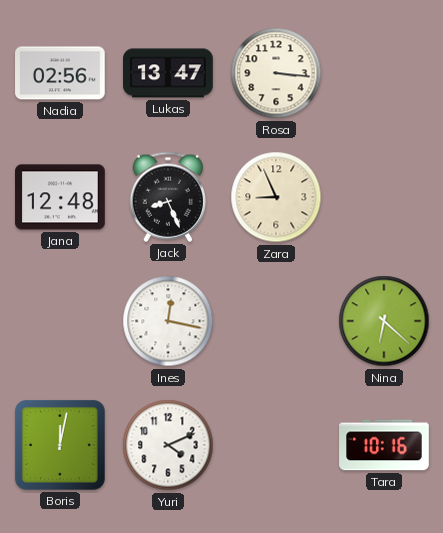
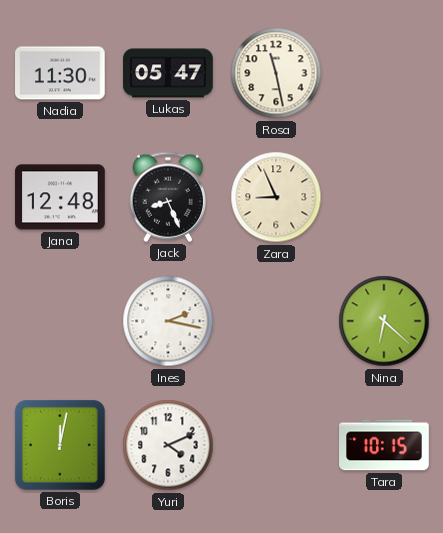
Nadia: 02:56 -> 11:30 (60, 73)
Lukas: 13:47 -> 05:47 (168, 73)
Rosa: 3:16 -> 11:28 (276, 73)
Ines: 12:17 -> 2:17 (168, 321)
Tara: 10:16 -> 10:15 (384, 445)
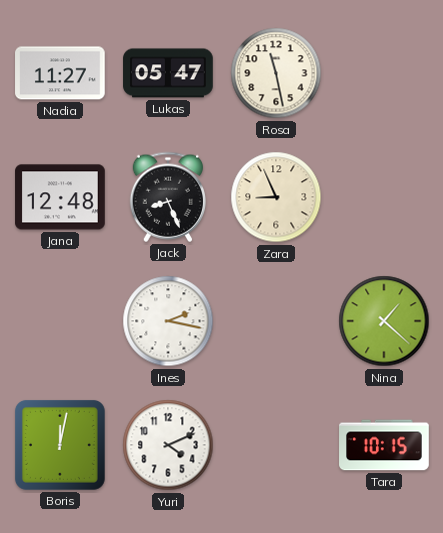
Nadia: 11:30 -> 11:27 (60, 73)
Nina: 6:22 -> 1:22 (384, 321)
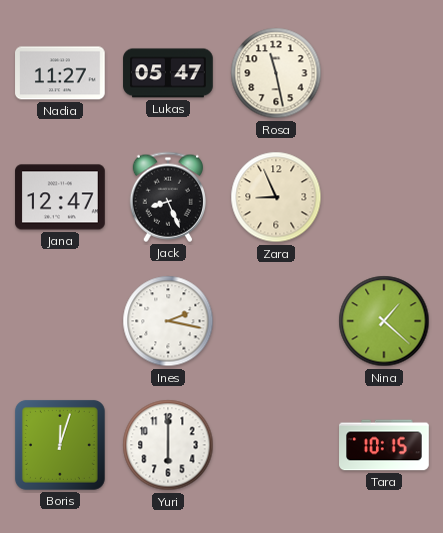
Jana: 12:48 -> 12:47 (60, 197)
Boris: 12:02 -> 12:03 (60, 445)
Yuri: 4:11 -> 6:00 (168, 445)
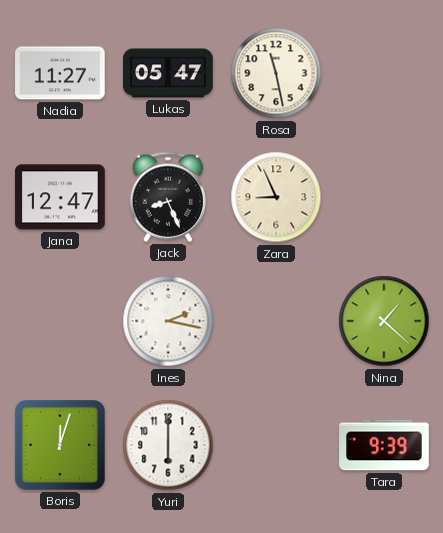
Tara: 10:15 -> 9:39 (384, 445)
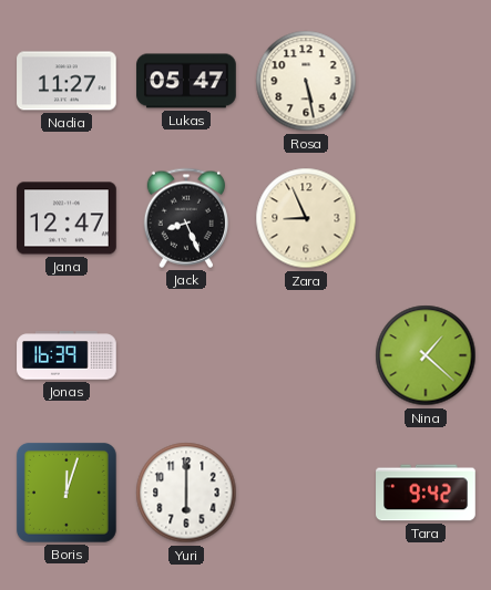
Rosa: 11:28 -> 5:28 (306, 81)
Jonas: none -> 16:39 (67, 355)
Ines: 2:17 -> none (168, 321)
Tara: 9:39 -> 9:42 (426, 493)
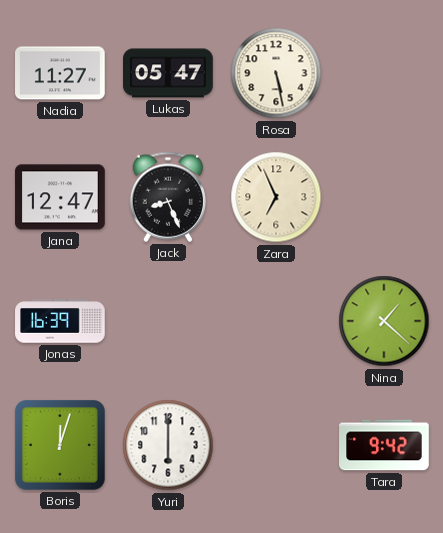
Zara: 8:56 -> 6:56 (276, 197)
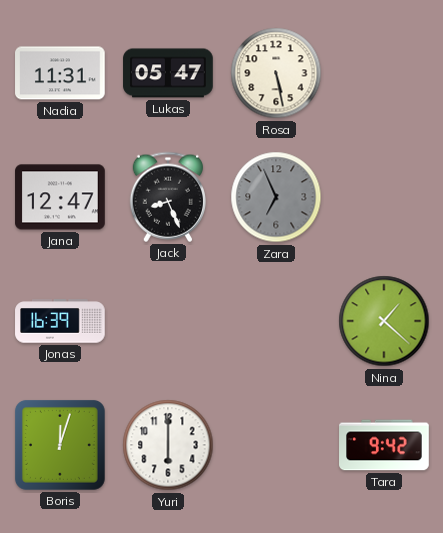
Nadia: 11:27 -> 11:31 (60, 73)
Zara dial: cream -> grey (276, 197)
